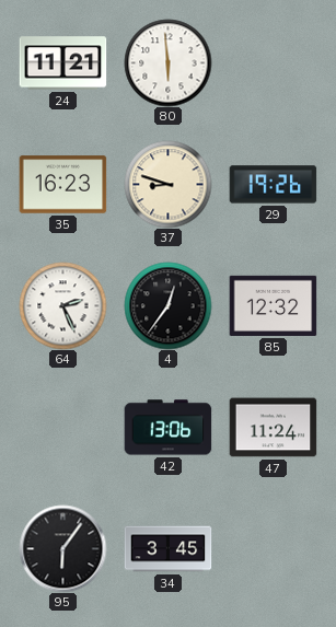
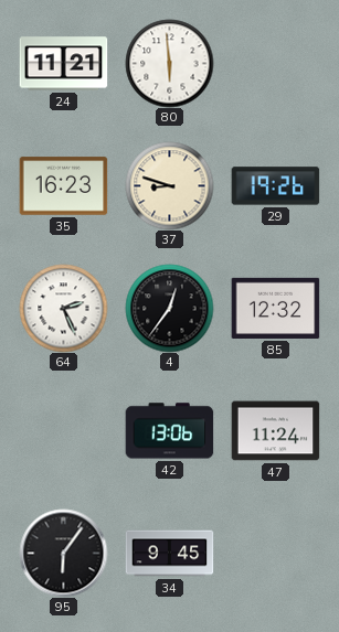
34: 3:45 -> 9:45 (169, 554)
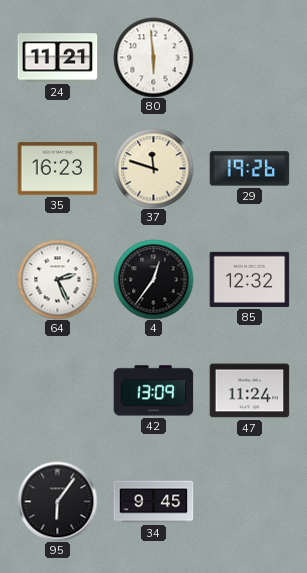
37: 8:48 -> 11:48 (153, 168)
42: 13:06 -> 13:09 (153, 391)
